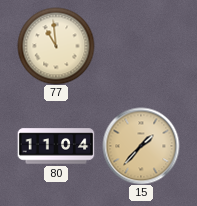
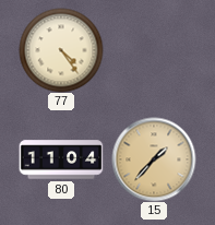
77: 10:59 -> 4:24 (61, 50)
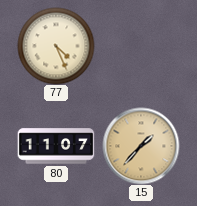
77: 4:24 -> 4:26 (56, 46)
80: 11:04 -> 11:07 (56, 146)
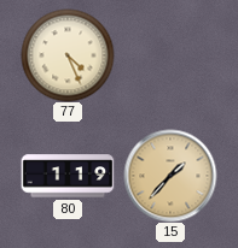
80: 11:07 -> 1:19 (68, 176)
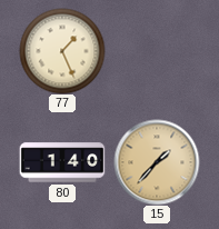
77: 4:26 -> 1:26 (62, 51)
80: 1:19 -> 1:40 (62, 162)
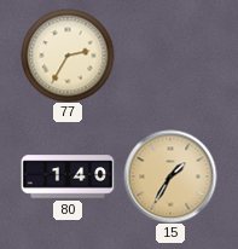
77: 1:26 -> 2:35 (68, 56)
15: 1:37 -> 1:35 (170, 176)
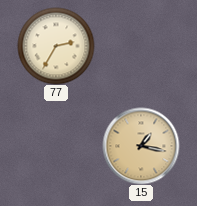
80: 1:40 -> none (68, 176)
15: 1:35 -> 1:17 (141, 146)
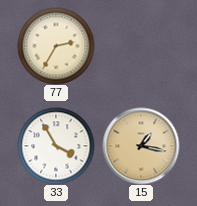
33: none -> 3:55 (56, 146)
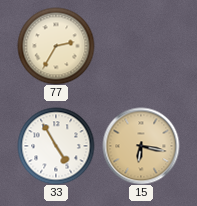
33: 3:55 -> 4:55 (56, 146)
15: 1:17 -> 6:17 (141, 146)
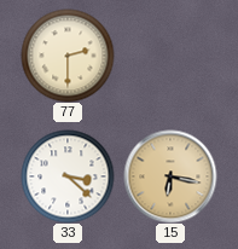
77: 2:35 -> 2:30 (68, 56)
33: 4:55 -> 3:22 (68, 176)
